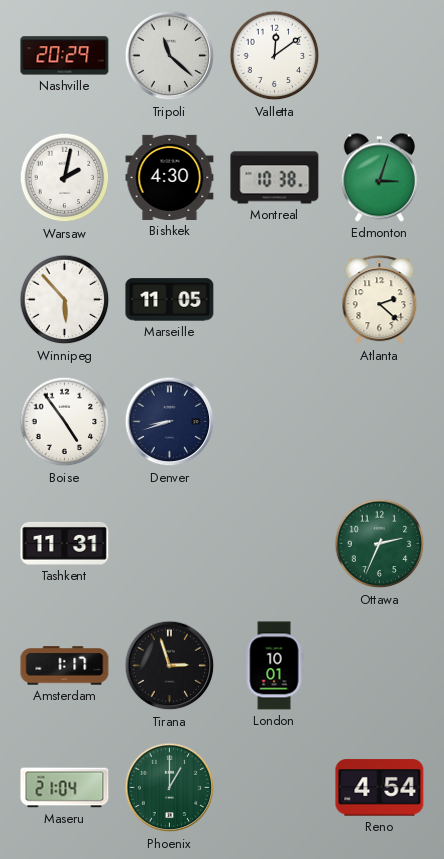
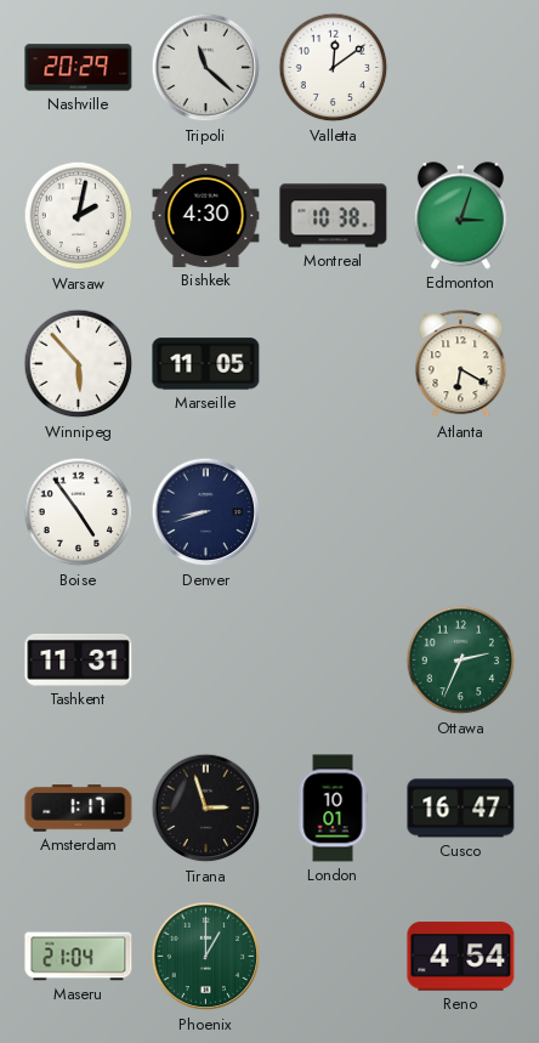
Atlanta: 2:22 -> 6:20 (461, 364)
Cusco: none -> 16:47 (461, 809)
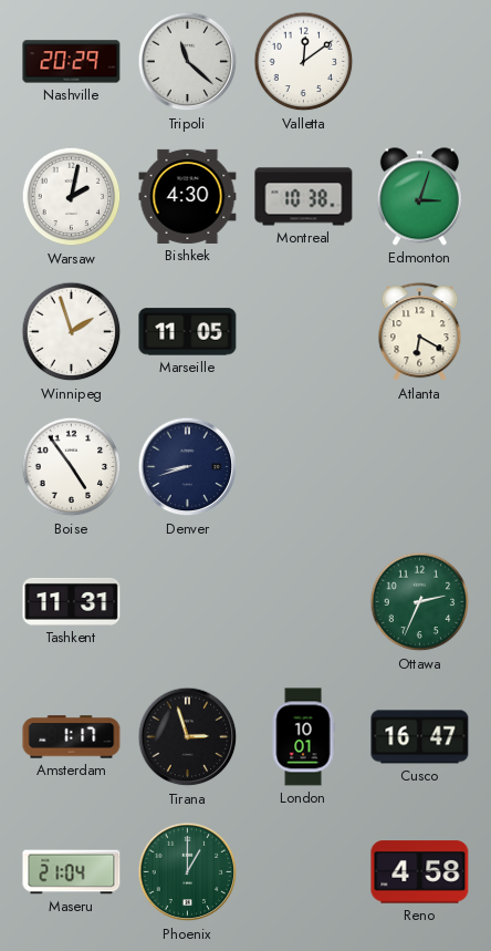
Winnipeg: 5:53 -> 1:57 (72, 332)
Reno: 4:54 -> 4:58 (420, 872)
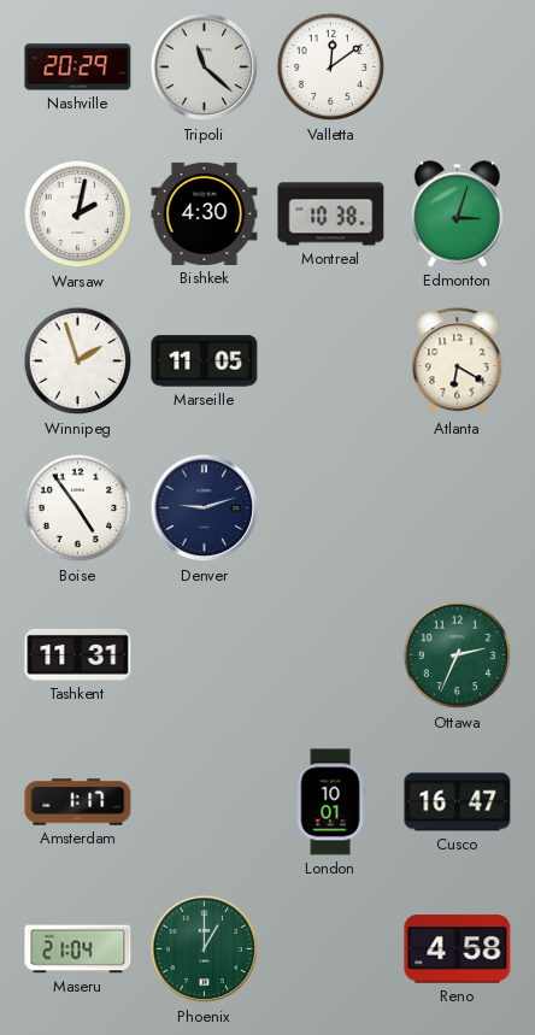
Denver: 8:42 -> 9:12 (205, 508)
Tirana: 2:57 -> none (188, 737)
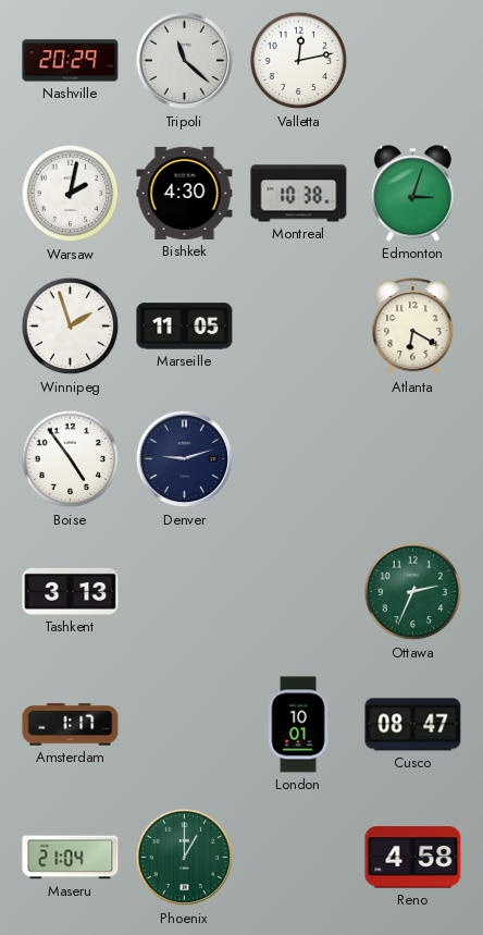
Valletta: 12:09 -> 12:13 (299, 61)
Tashkent: 11:31 -> 3:13 (71, 591)
Cusco: 16:47 -> 08:47 (413, 725)
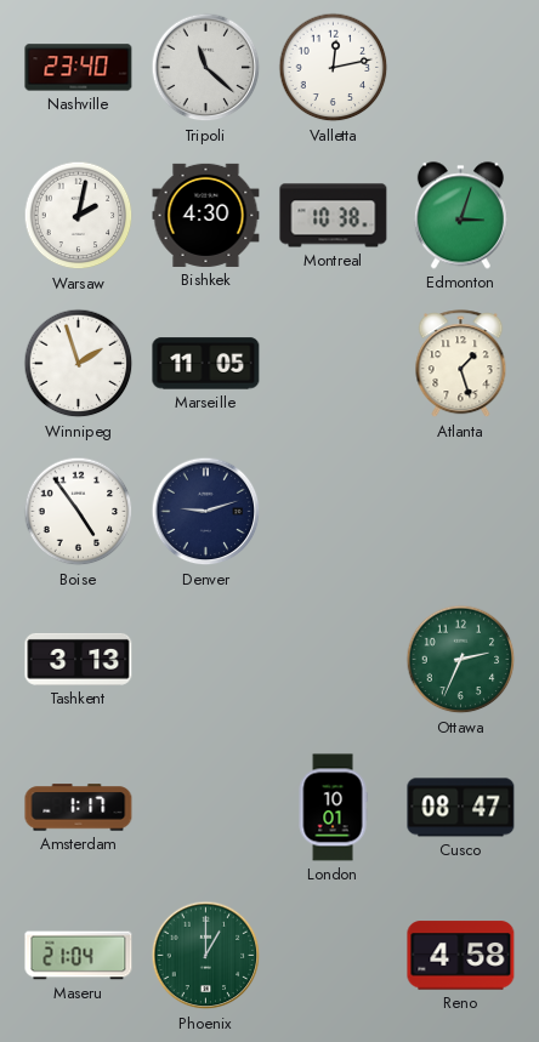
Nashville: 20:29 -> 23:40 (79, 68)
Atlanta: 6:20 -> 1:27 (461, 364)
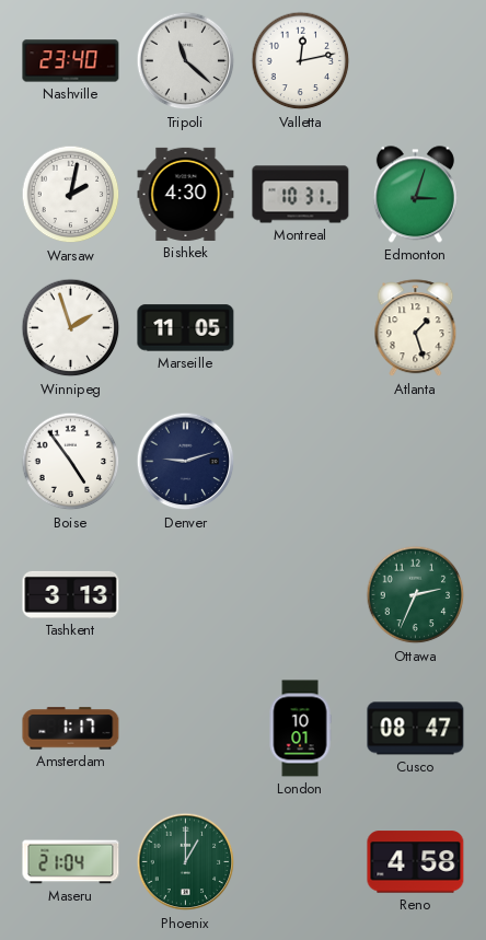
Montreal: 10:38 -> 10:31 (301, 195)
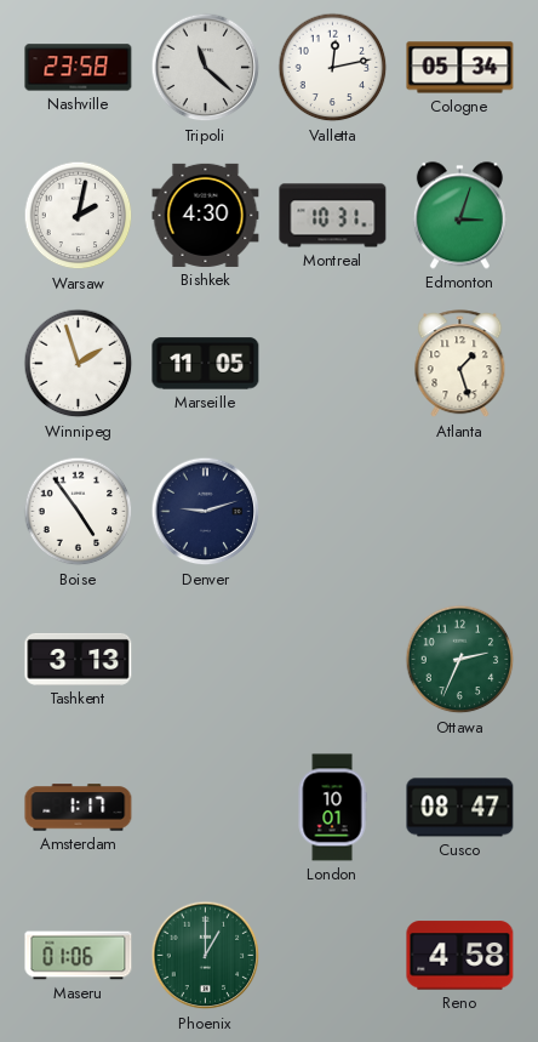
Nashville: 23:40 -> 23:58 (79, 68)
Cologne: none -> 05:34 (460, 68)
Maseru: 21:04 -> 01:06 (79, 956)
